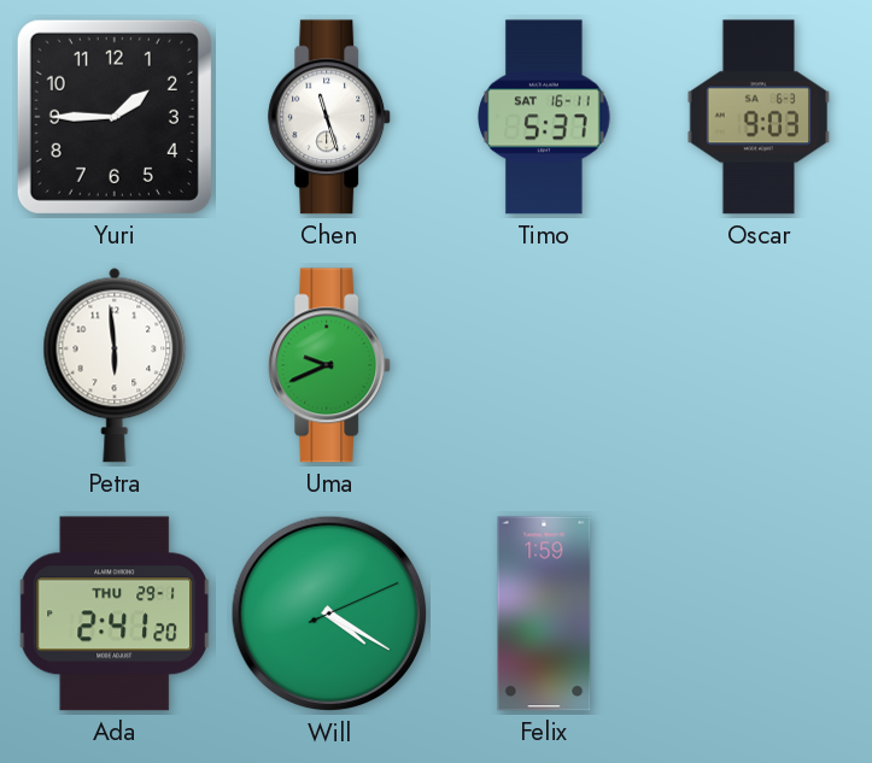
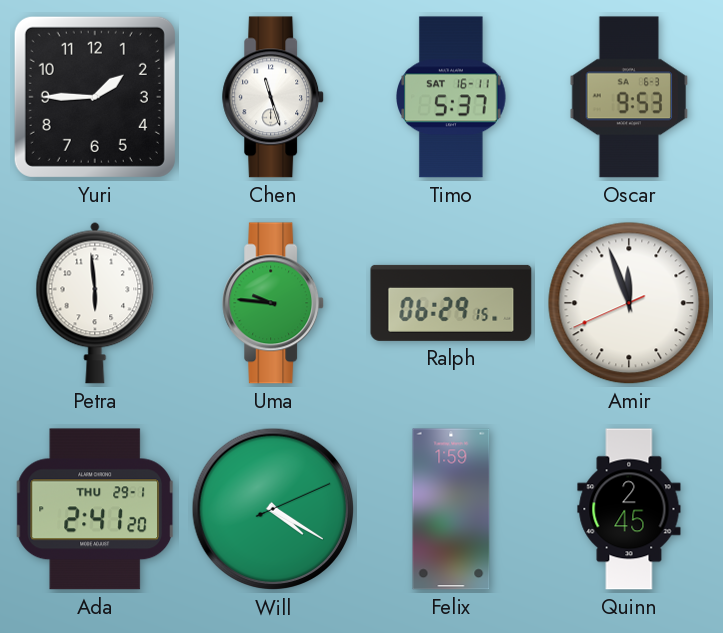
Oscar: 9:03 -> 9:53 (629, 97)
Uma: 9:41 -> 9:46 (274, 303)
Ralph: none -> 06:29 (451, 303)
Amir: none -> 11:56 (629, 303)
Quinn: none -> 2:45 (629, 509)
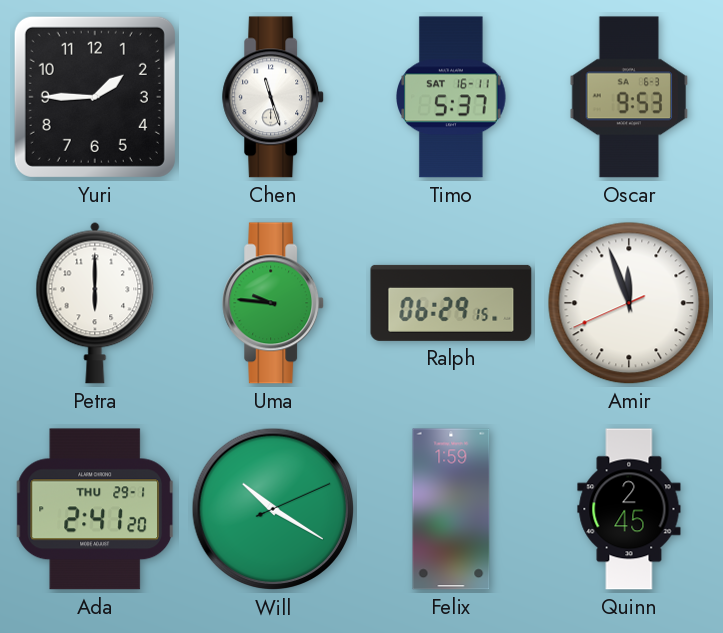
Petra: 5:59 -> 6:00 (95, 303)
Will: 4:20 -> 10:20 (273, 509)
